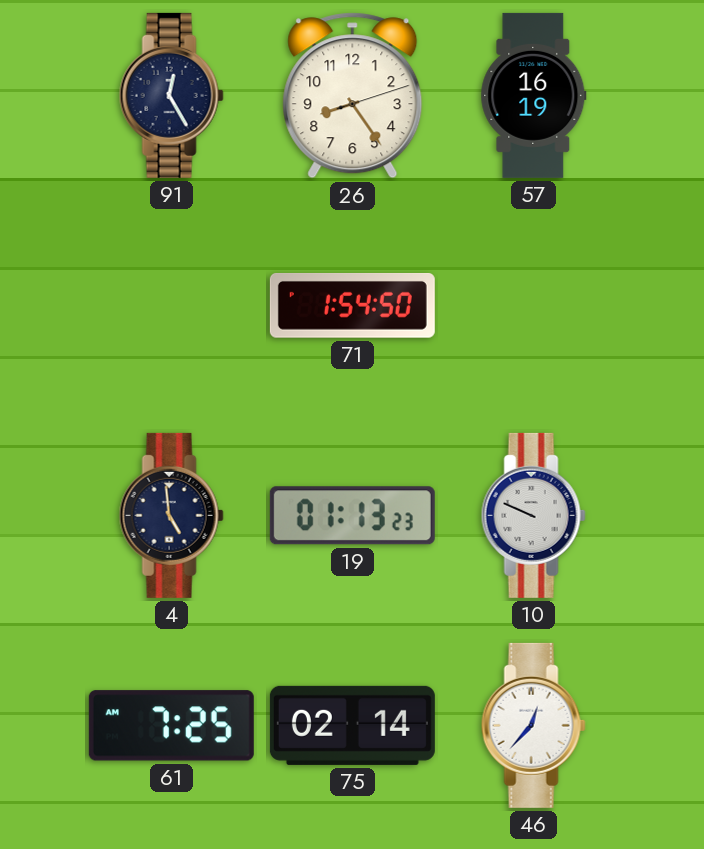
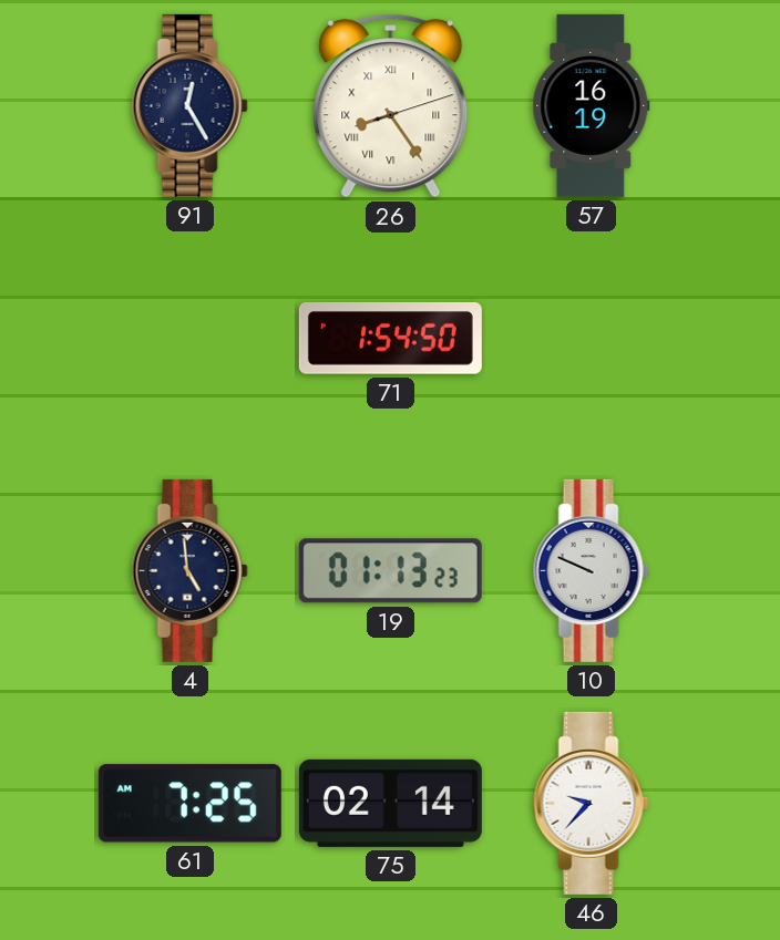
26 numerals: Arabic -> Roman (391, 106)
46: 12:37 -> 9:37 (591, 803)
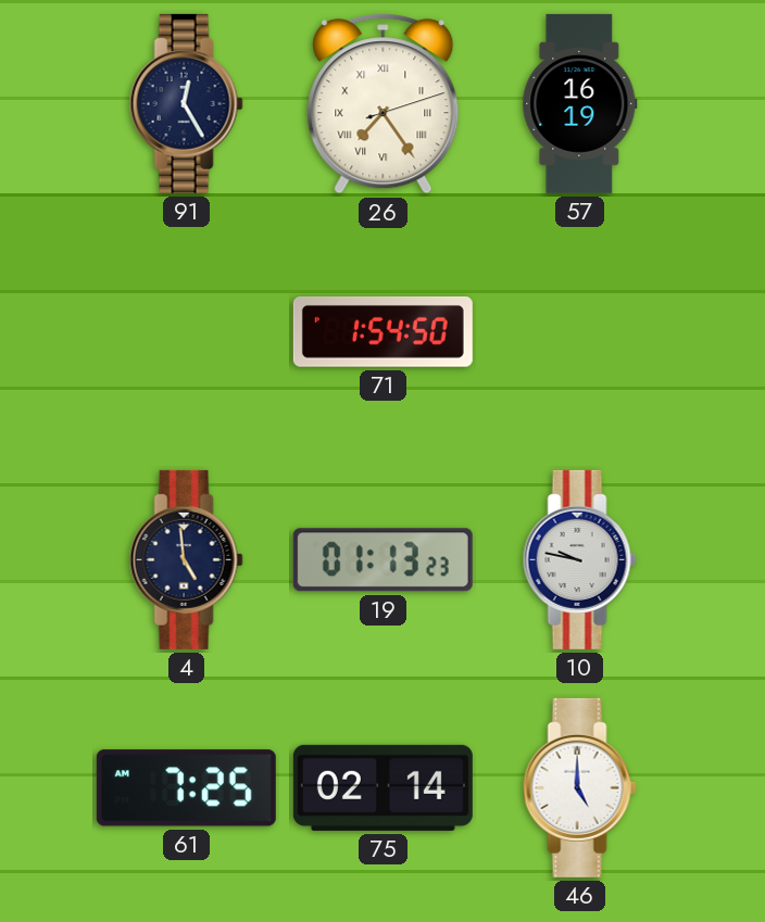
26: 8:24 -> 7:24 (384, 104)
10: 9:49 -> 9:47 (579, 559)
46: 9:37 -> 5:00 (579, 787)
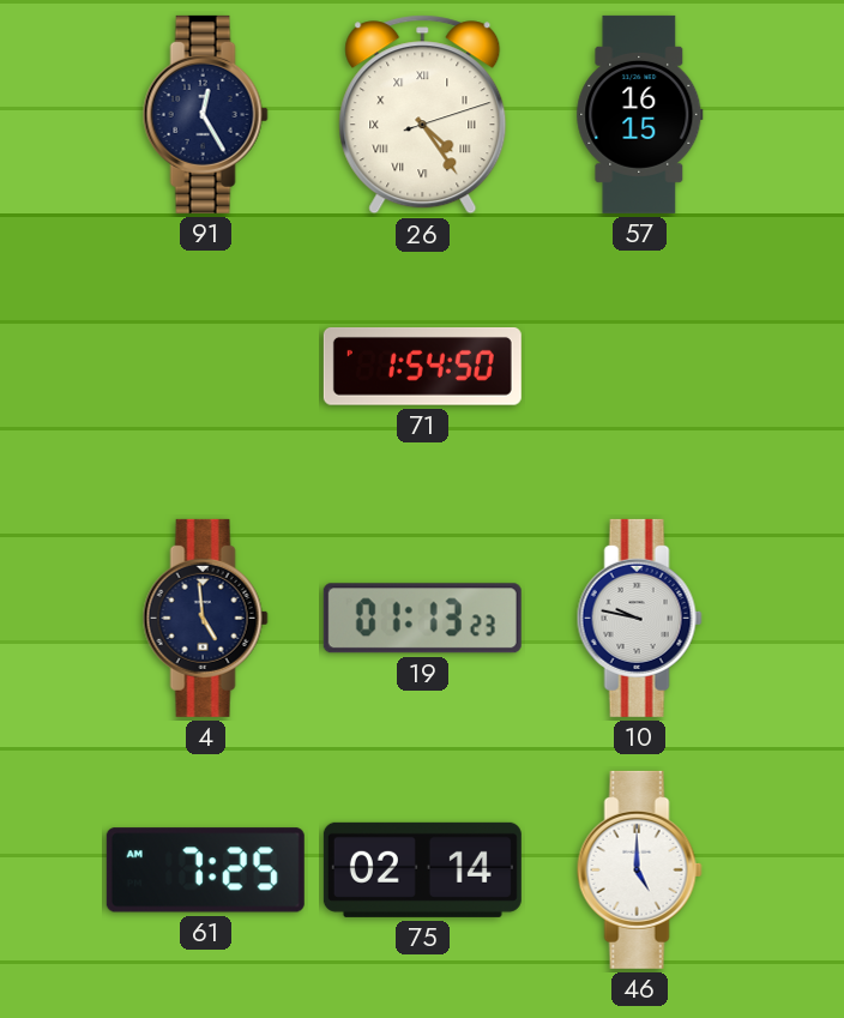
26: 7:24 -> 4:24 (423, 115)
57: 16:19 -> 16:15 (640, 114)
